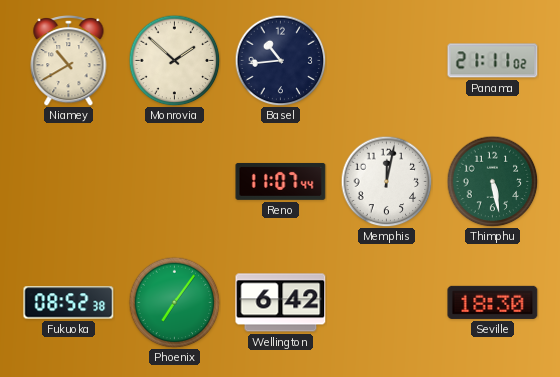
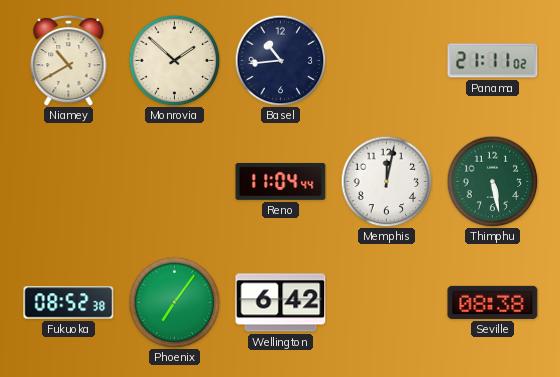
Reno: 11:07 -> 11:04 (281, 181)
Seville: 18:30 -> 08:38 (493, 302)
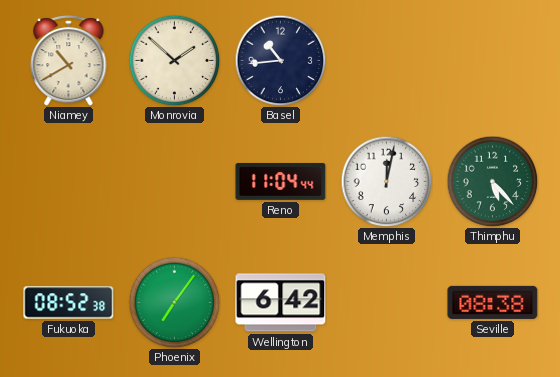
Panama: 21:11 -> none (493, 61)
Thimphu: 5:28 -> 5:23 (492, 181)
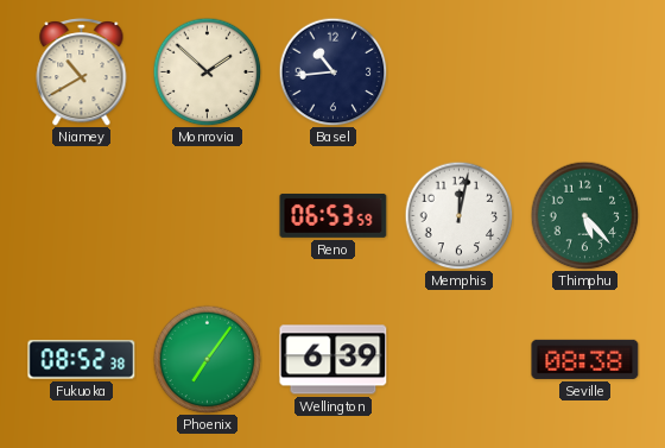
Reno: 11:04 -> 06:53 (334, 215)
Wellington: 6:42 -> 6:39 (334, 360)
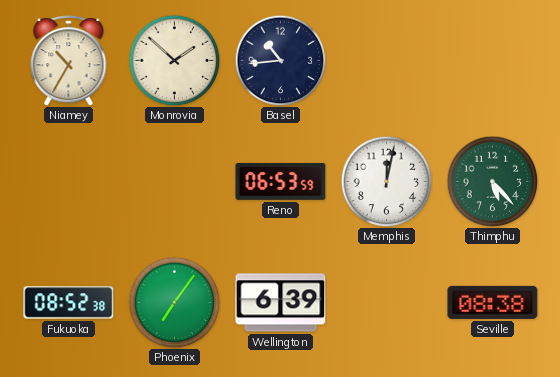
Niamey: 10:40 -> 10:35 (69, 61)
